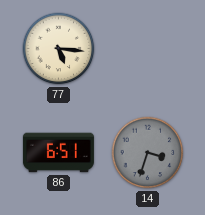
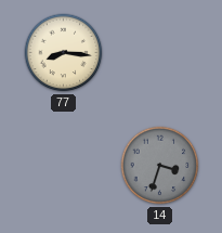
77: 5:16 -> 8:16 (64, 53)
86: 6:51 -> none (58, 153)
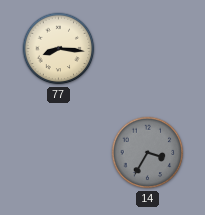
14: 3:33 -> 3:35 (148, 153)
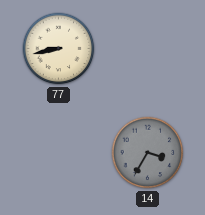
77: 8:16 -> 8:43 (59, 49)
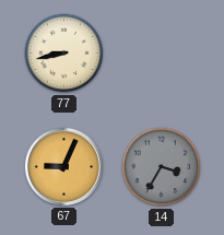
67: none -> 9:04 (63, 166)
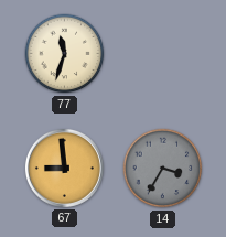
77: 8:43 -> 11:33 (65, 54)
67: 9:04 -> 8:59 (64, 168)
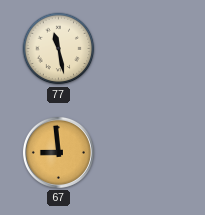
77: 11:33 -> 11:28 (59, 49)
14: 3:35 -> none (163, 169)
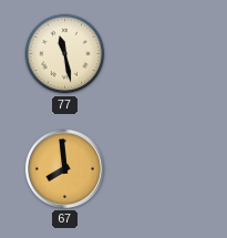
67: 8:59 -> 7:59 (64, 168)
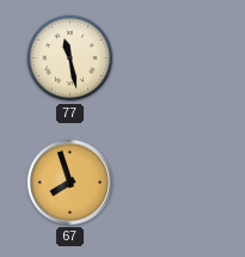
67: 7:59 -> 7:57 (69, 182)
